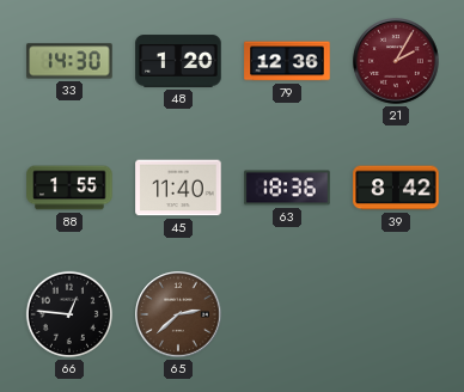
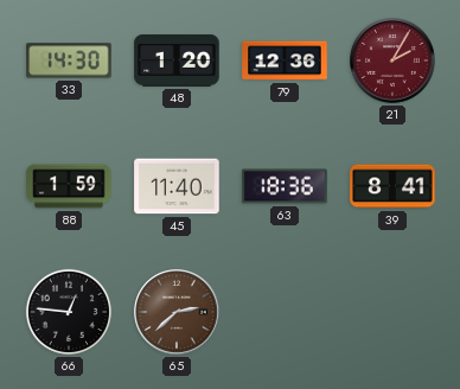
88: 1:55 -> 1:59 (69, 186)
39: 8:42 -> 8:41 (392, 186)
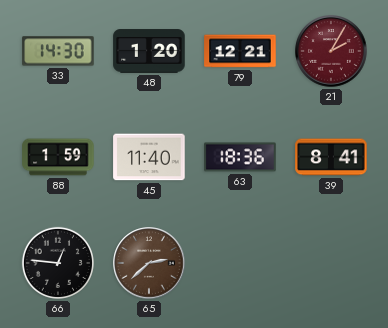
79: 12:36 -> 12:21 (240, 51)
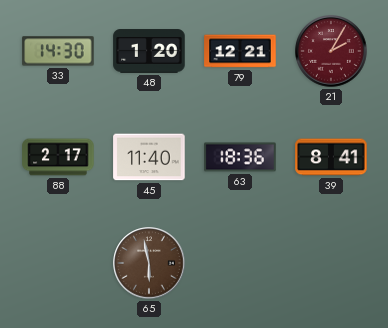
88: 1:59 -> 2:17 (58, 157)
66: 12:46 -> none (58, 263)
65: 2:38 -> 5:58 (149, 263)
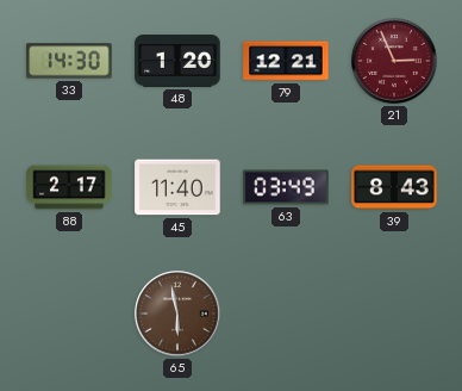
21: 2:05 -> 2:56 (394, 61)
63: 18:36 -> 03:49 (286, 187)
39: 8:41 -> 8:43 (394, 187)
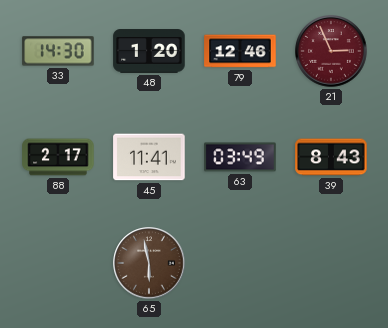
79: 12:21 -> 12:46 (240, 51)
45: 11:40 -> 11:41 (149, 157)
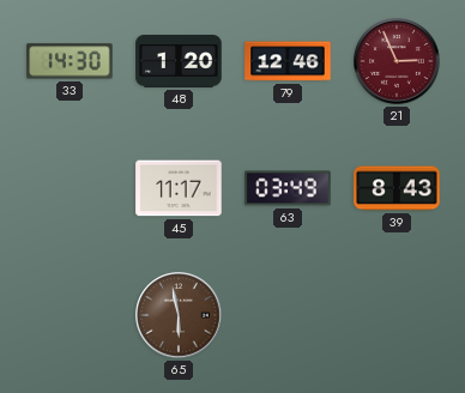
88: 2:17 -> none (58, 157)
45: 11:41 -> 11:17 (179, 188)
